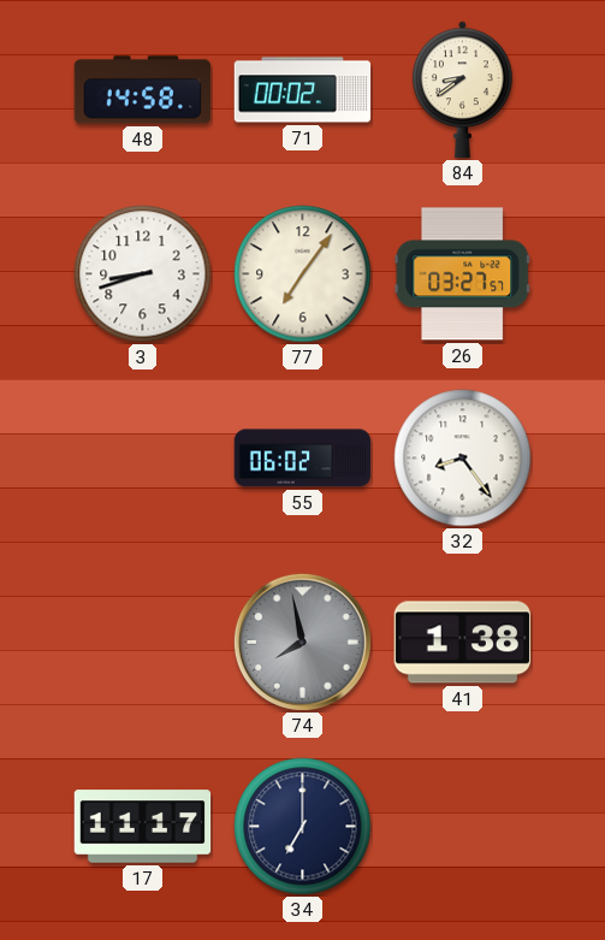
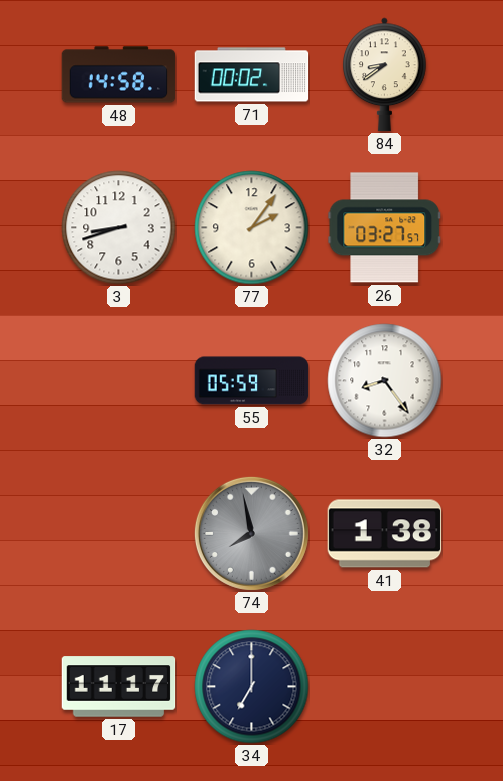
77: 7:06 -> 2:06 (252, 228)
55: 06:02 -> 05:59 (252, 381)
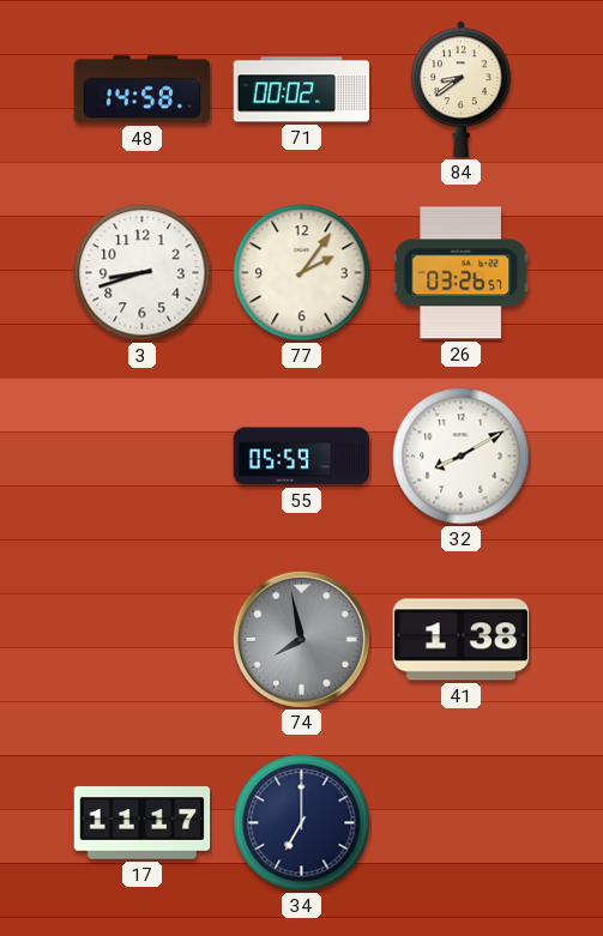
26: 03:27 -> 03:26 (460, 273)
32: 8:24 -> 8:10 (462, 457)
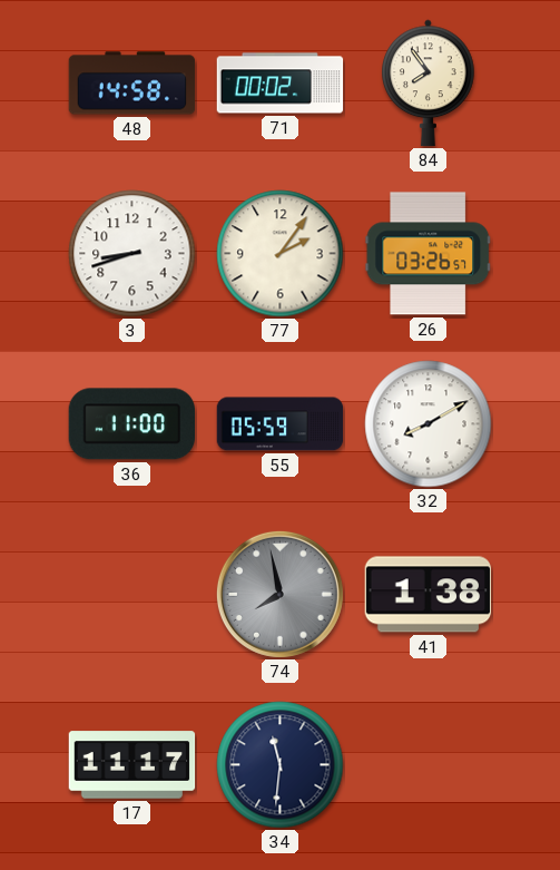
84: 8:39 -> 7:54 (429, 84)
36: none -> 11:00 (131, 424)
34: 7:00 -> 11:31 (281, 765)
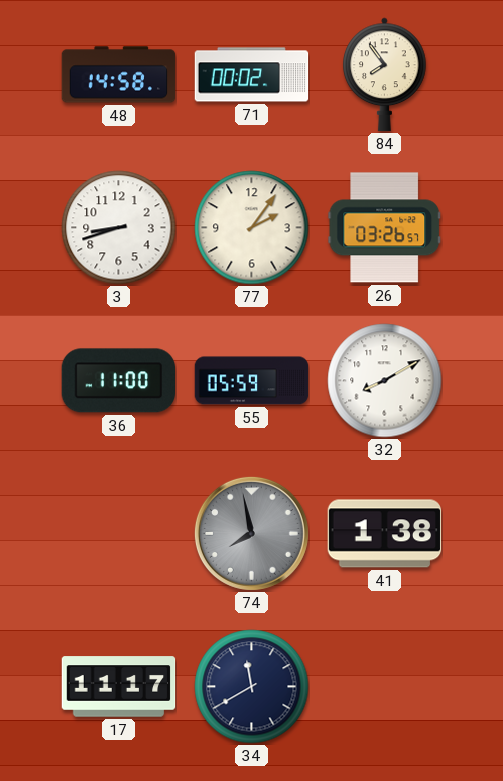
34: 11:31 -> 11:40 (252, 687)
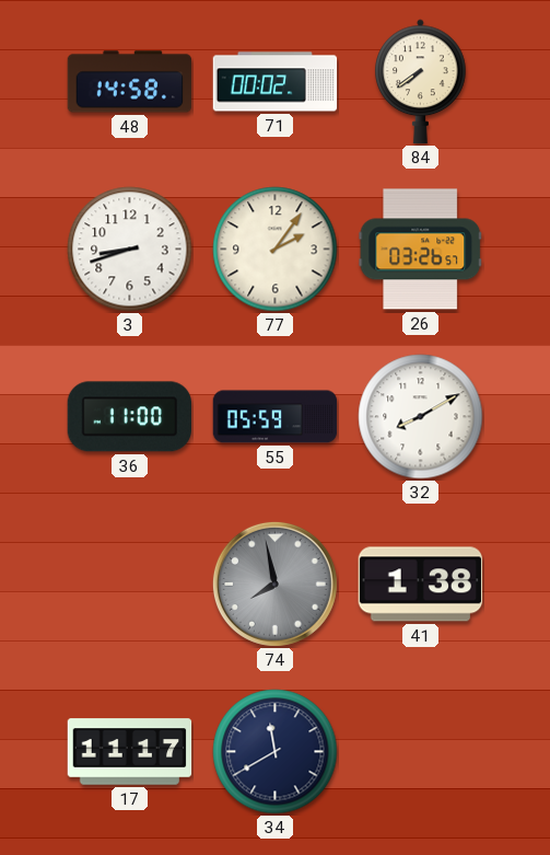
84: 7:54 -> 7:39 (421, 82)
